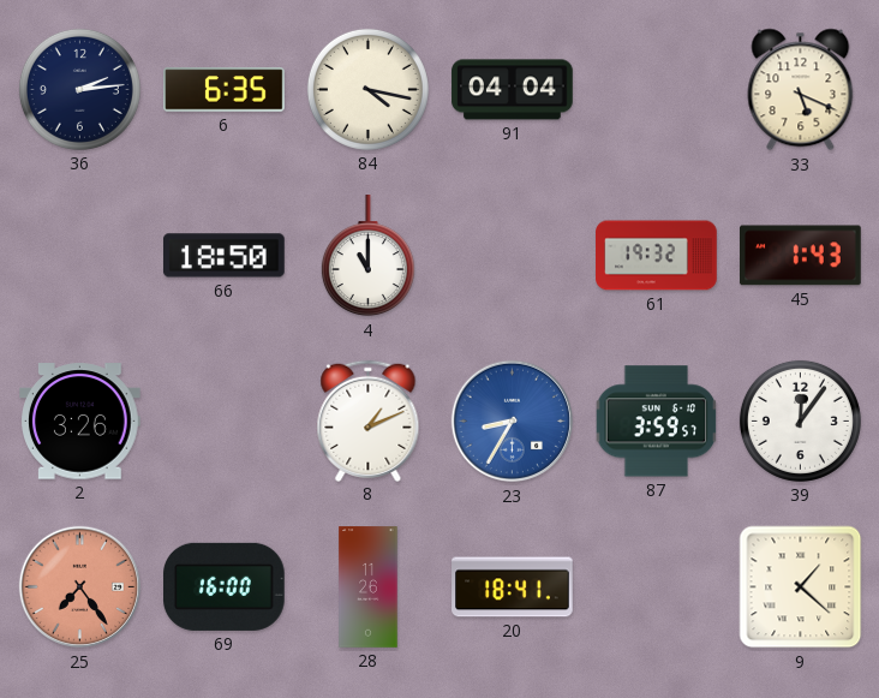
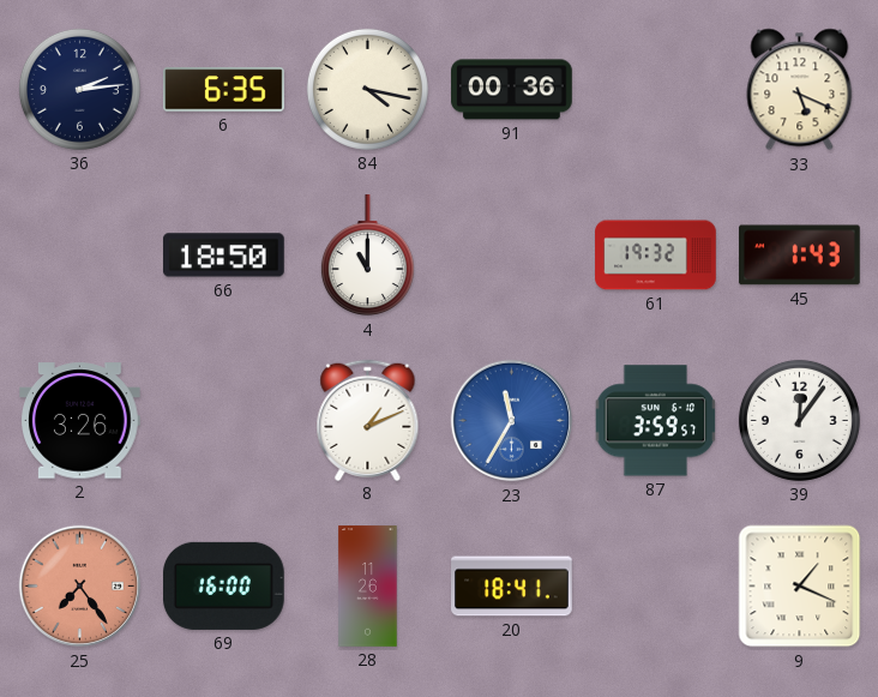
91: 04:04 -> 00:36 (512, 90)
23: 8:35 -> 11:35 (512, 421)
9: 1:22 -> 1:19 (800, 587)
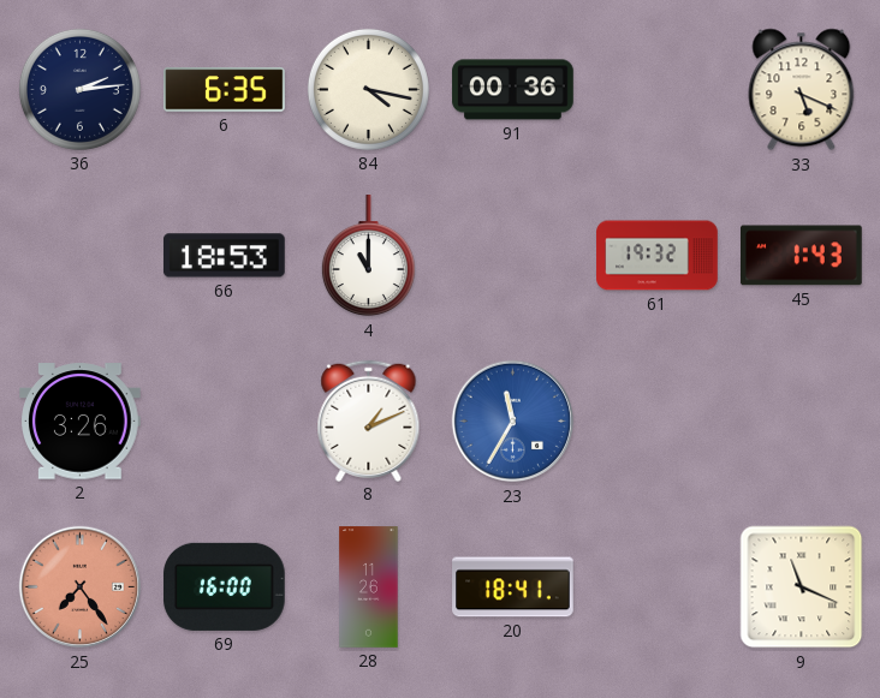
66: 18:50 -> 18:53 (225, 256)
87: 3:59 -> none (656, 421)
39: 12:06 -> none (799, 420)
9: 1:19 -> 11:19 (802, 587)
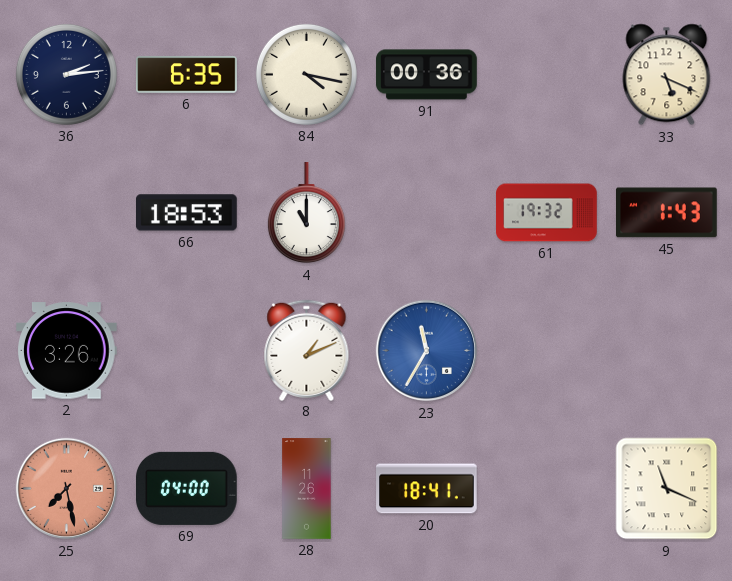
25: 7:24 -> 7:28 (67, 489)
69: 16:00 -> 04:00 (187, 488)
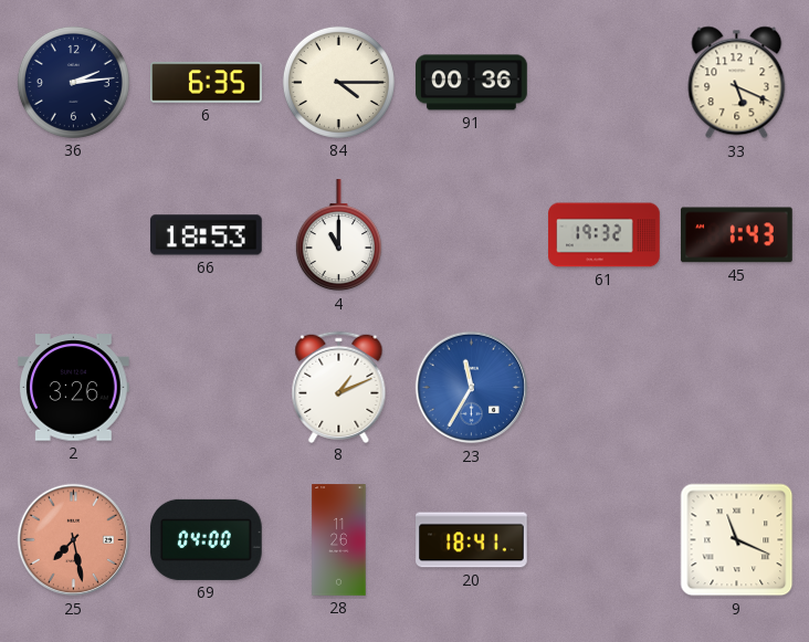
84: 4:17 -> 4:15 (338, 82)
